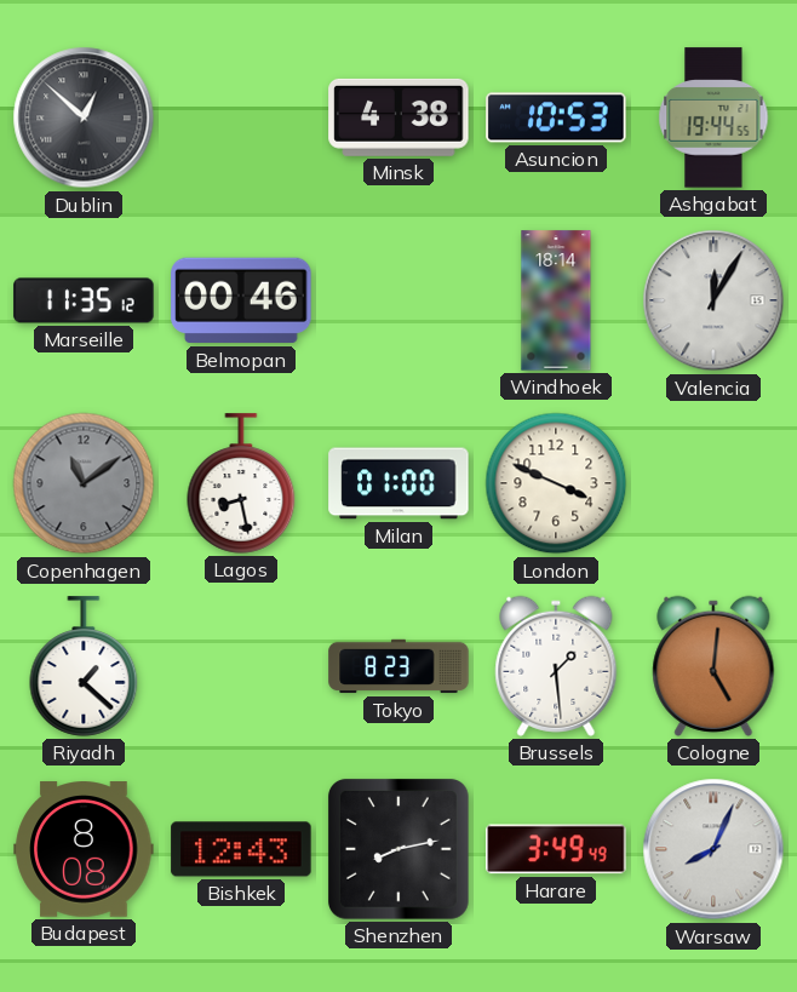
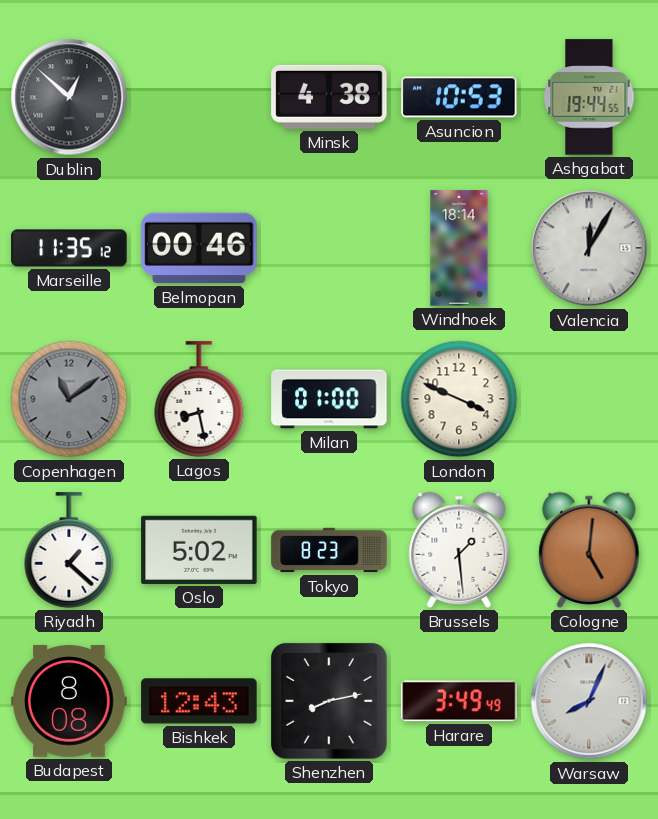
Oslo: none -> 5:02 (199, 550)
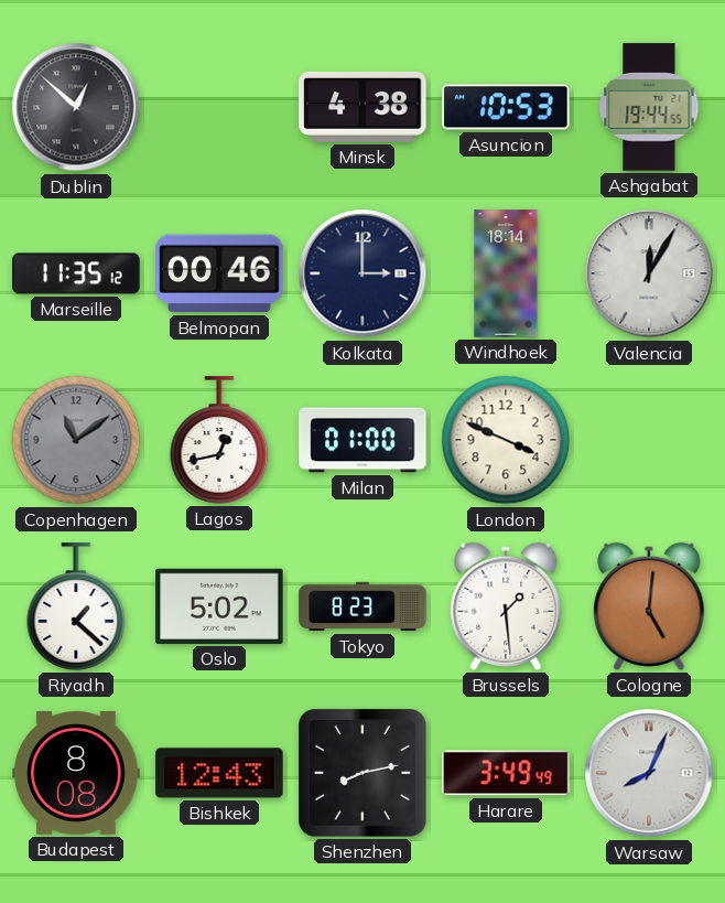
Kolkata: none -> 3:00 (362, 273)
Lagos: 8:28 -> 12:43 (219, 440)
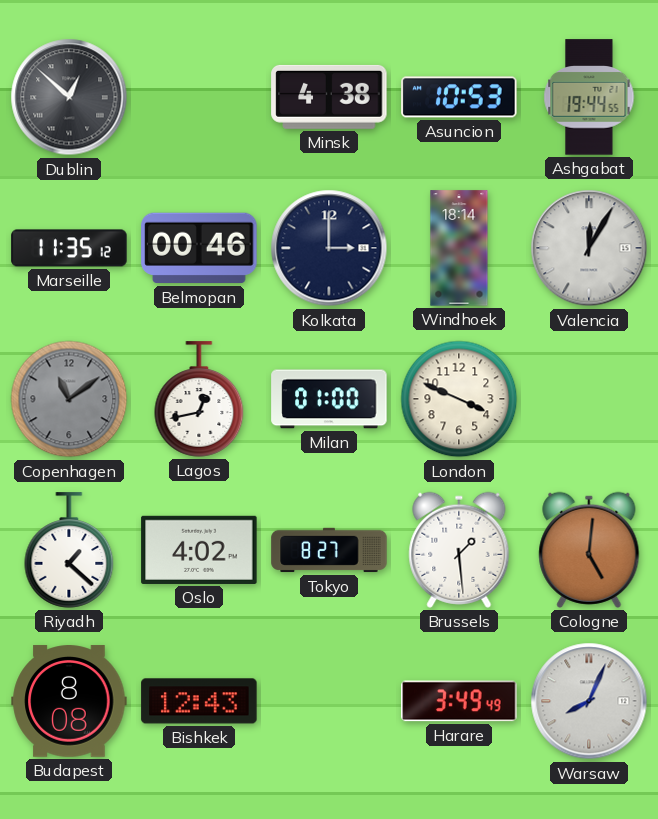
Oslo: 5:02 -> 4:02 (199, 550)
Tokyo: 8:23 -> 8:27 (329, 550)
Shenzhen: 8:13 -> none (362, 773)
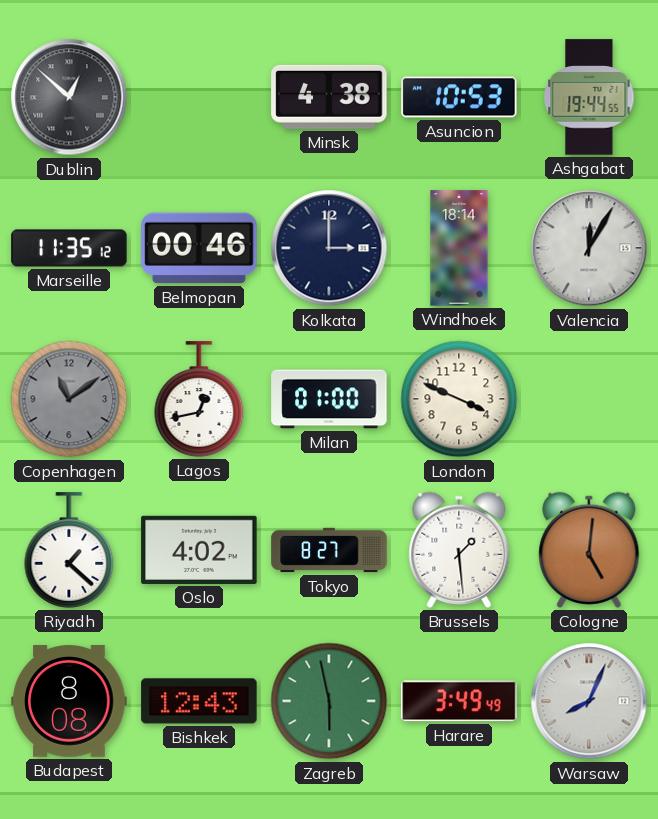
Zagreb: none -> 5:58 (329, 701)
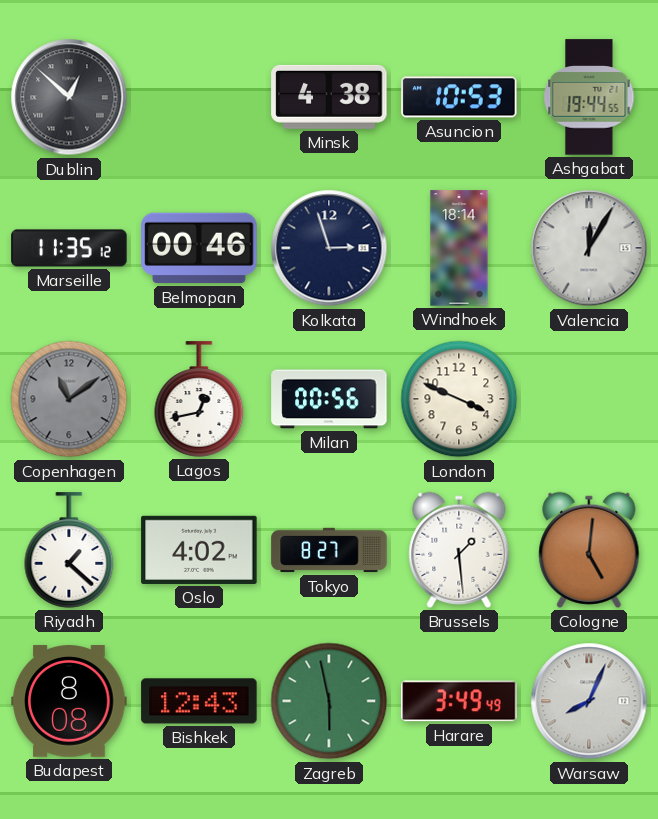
Kolkata: 3:00 -> 2:57 (329, 248)
Milan: 01:00 -> 00:56 (329, 399)
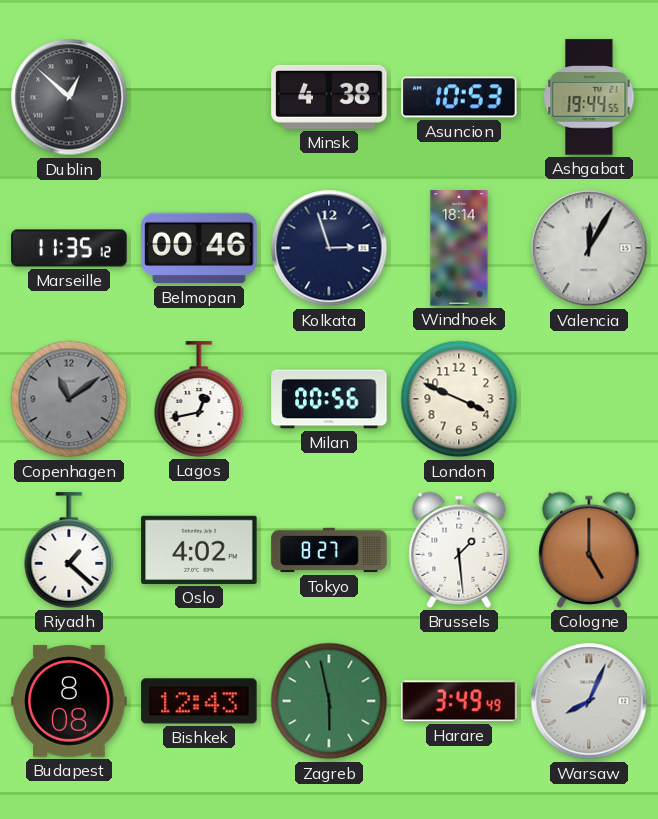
Cologne: 5:01 -> 5:00 (589, 550)
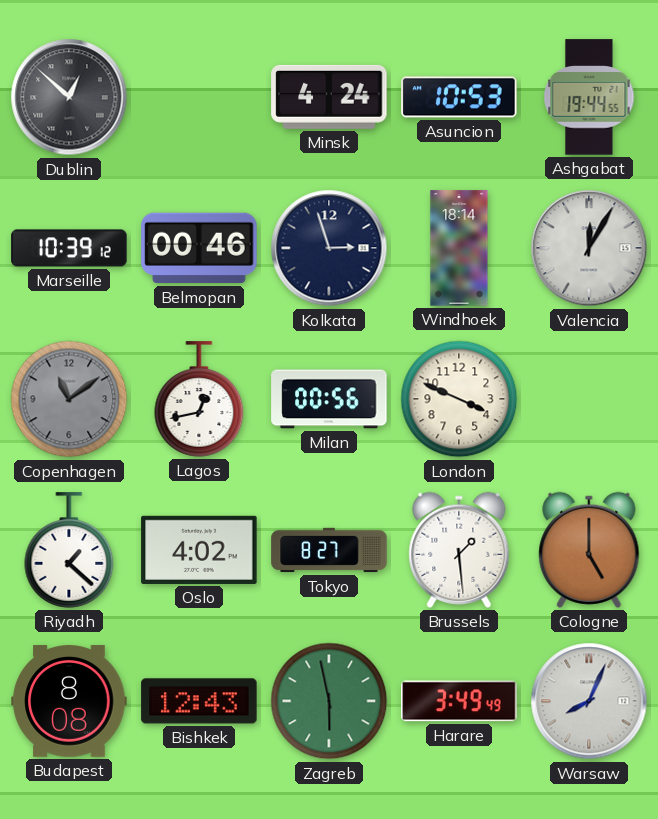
Minsk: 4:38 -> 4:24 (329, 97)
Marseille: 11:35 -> 10:39 (69, 248)
